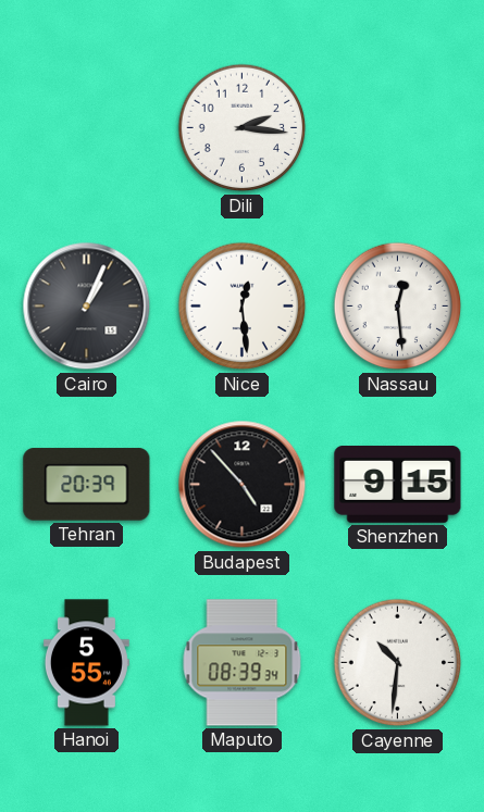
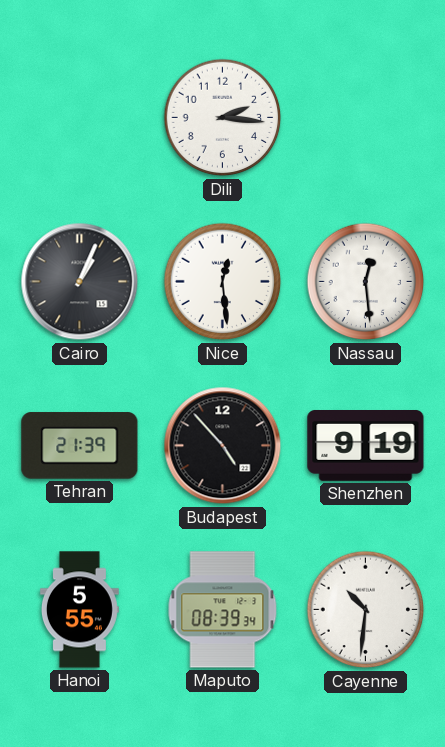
Tehran: 20:39 -> 21:39 (80, 446)
Shenzhen: 9:15 -> 9:19 (366, 446)
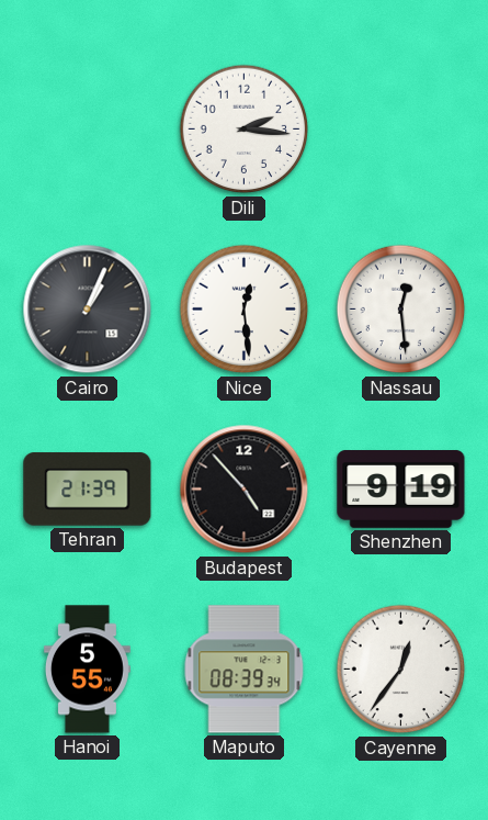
Cayenne: 10:31 -> 12:36 (401, 670)
